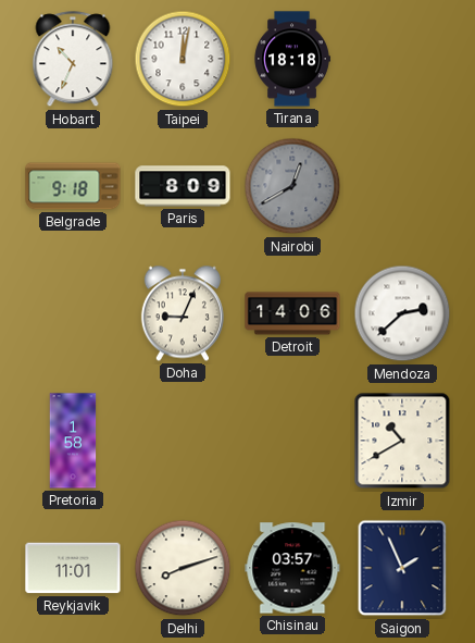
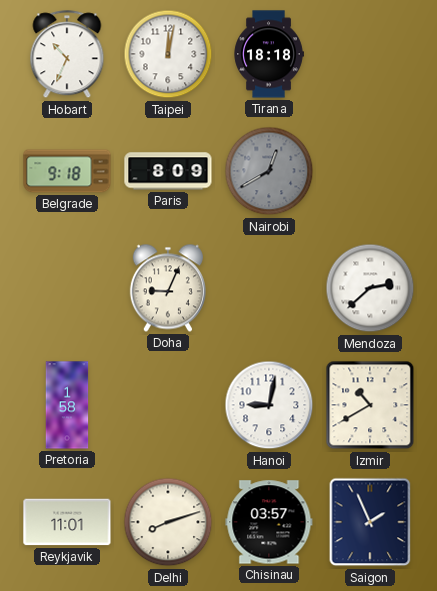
Detroit: 14:06 -> none (292, 313)
Hanoi: none -> 9:02 (269, 405)
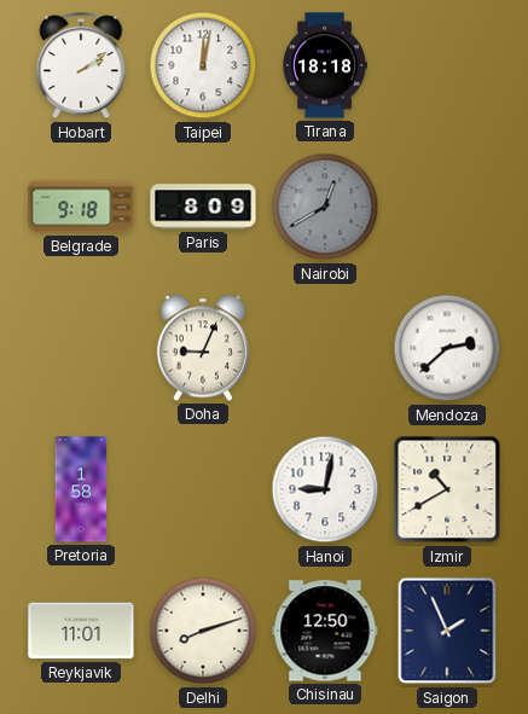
Hobart: 10:34 -> 2:09 (81, 66)
Chisinau: 03:57 -> 12:50 (325, 631)
